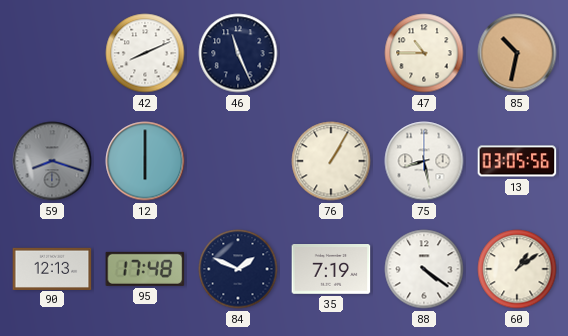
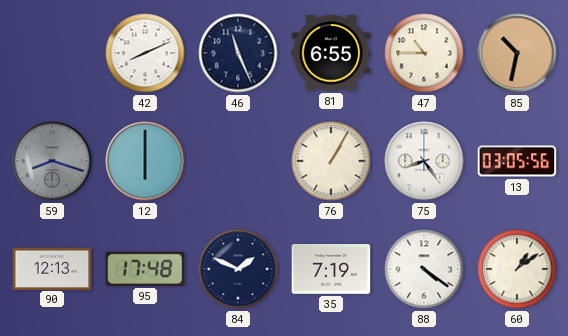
81: none -> 6:55 (331, 53)
75: 8:28 -> 8:24 (424, 161)
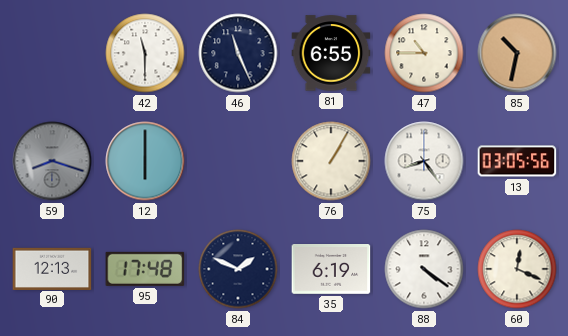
42: 8:11 -> 11:30 (145, 53)
35: 7:19 -> 6:19 (331, 269)
60: 1:09 -> 12:19 (517, 269)
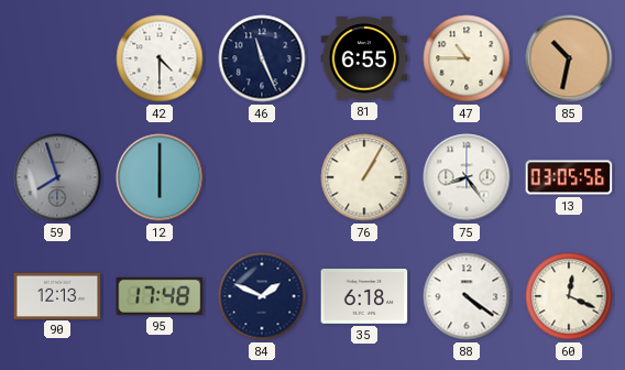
42: 11:30 -> 4:30 (160, 58)
59: 8:18 -> 7:57 (57, 177)
35: 6:19 -> 6:18 (364, 296)
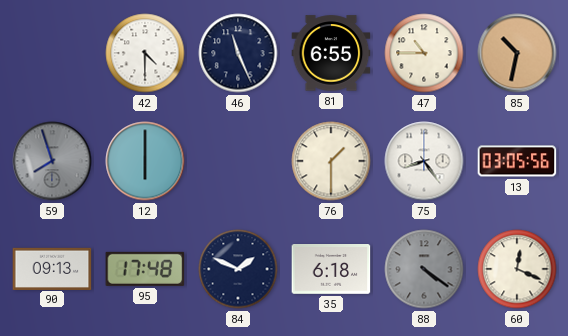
76: 1:05 -> 1:30 (331, 161)
90: 12:13 -> 09:13 (52, 268)
88 dial: white -> grey (424, 269)
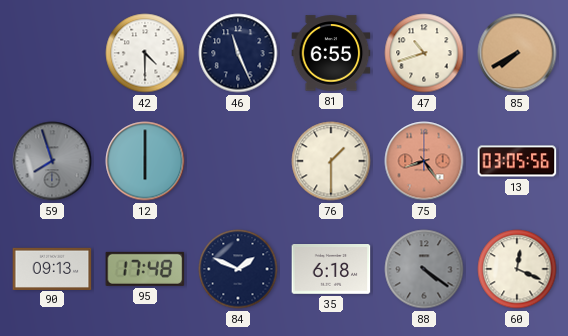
47: 10:45 -> 10:42 (424, 53)
85: 10:32 -> 7:40 (517, 53)
75 dial: white -> salmon (424, 161)
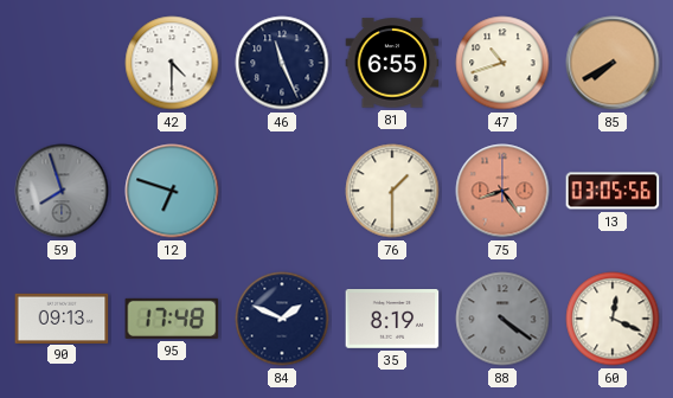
12: 6:00 -> 6:48 (172, 191)
35: 6:18 -> 8:19 (392, 319)
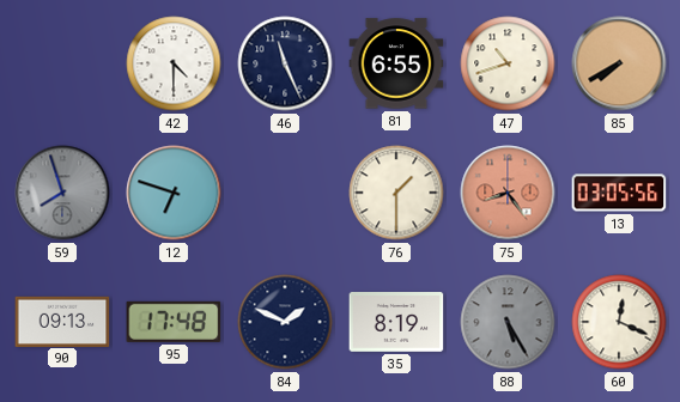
88: 4:21 -> 5:25 (508, 322)
